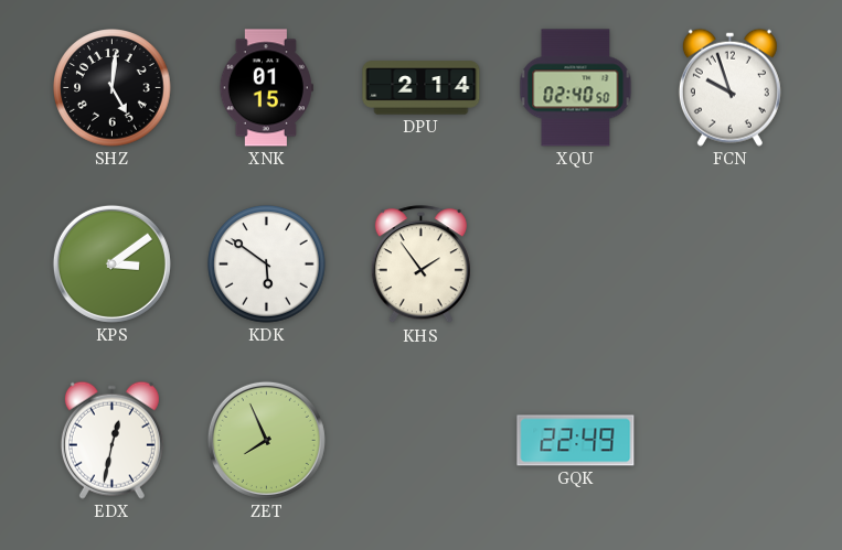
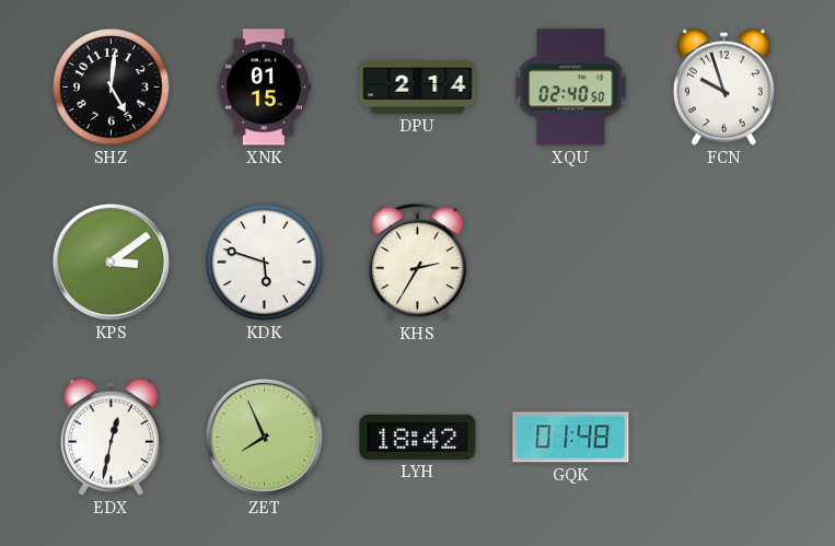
KDK: 5:51 -> 5:48 (265, 263)
KHS: 1:54 -> 2:35 (417, 263)
LYH: none -> 18:42 (418, 437)
GQK: 22:49 -> 01:48 (571, 438)
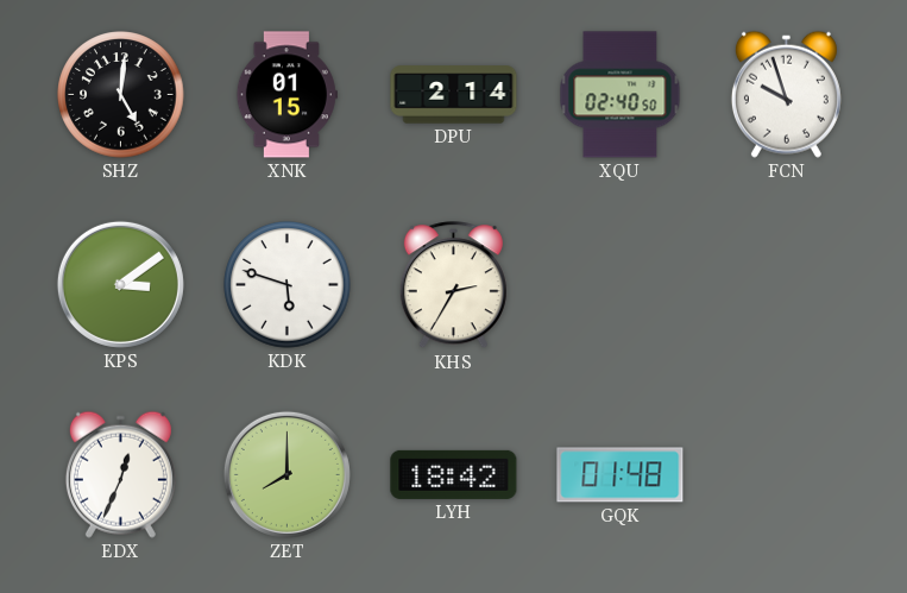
EDX: 12:32 -> 12:34 (120, 474)
ZET: 7:56 -> 8:00 (286, 474)
